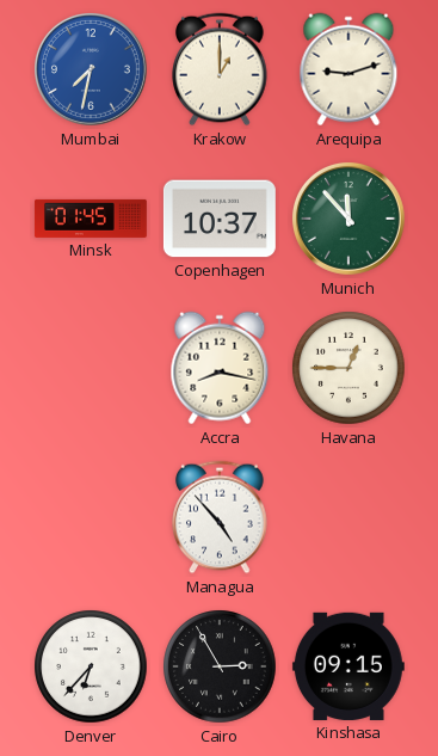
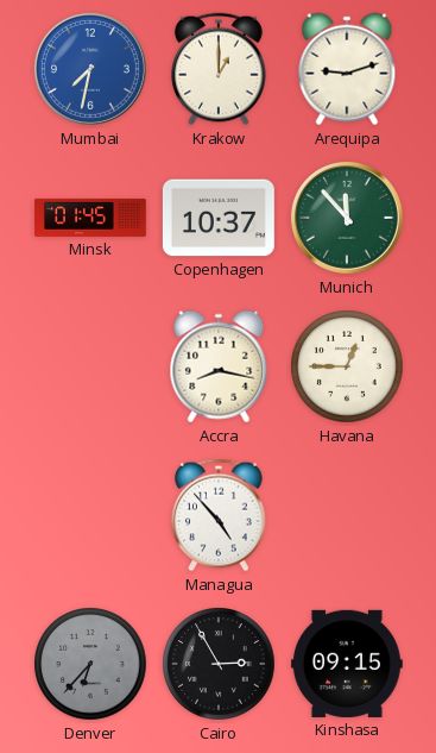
Denver dial: white -> grey (90, 664)
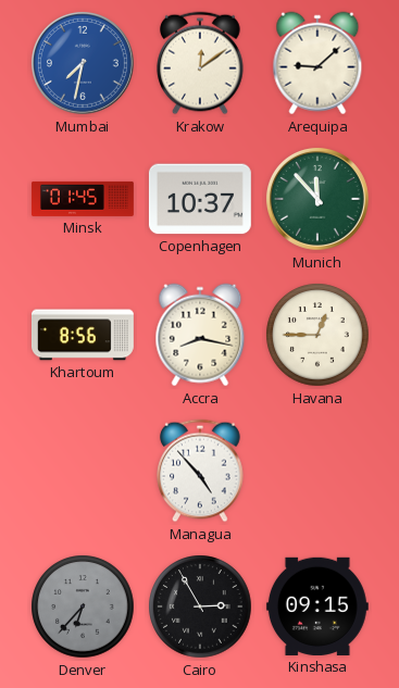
Krakow: 1:00 -> 12:09 (200, 63)
Arequipa: 9:12 -> 9:08 (317, 63)
Khartoum: none -> 8:56 (83, 335)
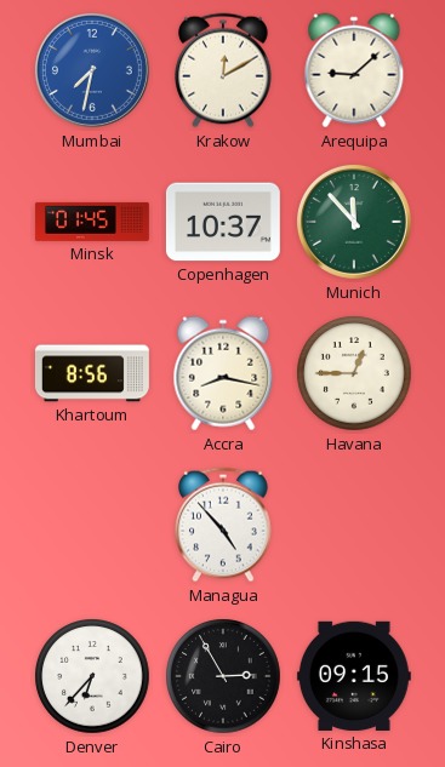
Krakow: 12:09 -> 12:10 (223, 70)
Denver dial: grey -> white (92, 676)
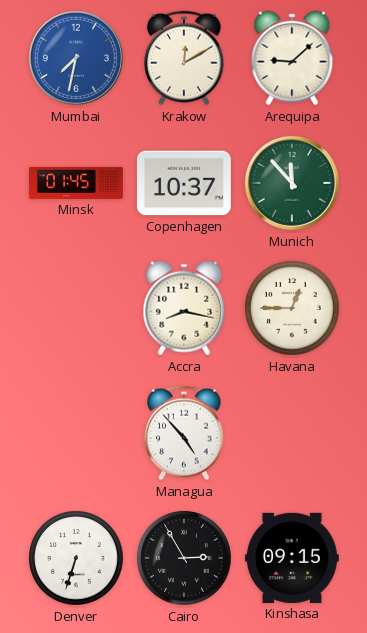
Khartoum: 8:56 -> none (92, 373)
Denver: 6:37 -> 6:33 (76, 558)
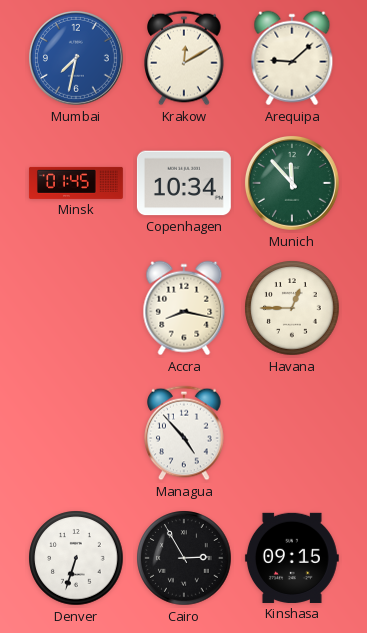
Copenhagen: 10:37 -> 10:34 (184, 183)
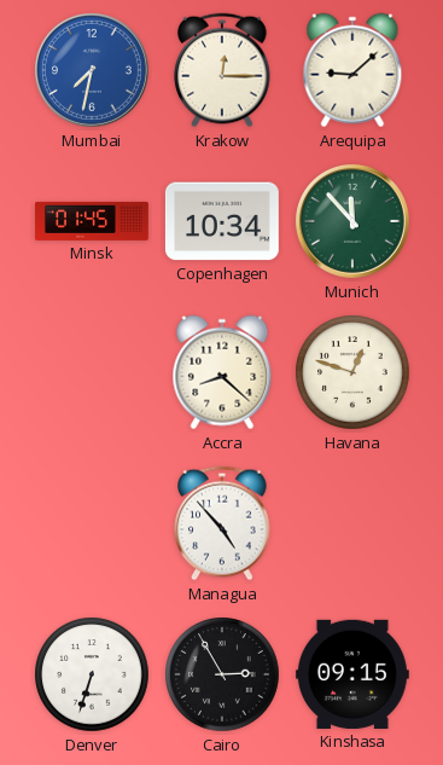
Krakow: 12:10 -> 12:15 (222, 70)
Accra: 8:17 -> 8:22 (222, 372)
Havana: 12:45 -> 12:48 (352, 372)
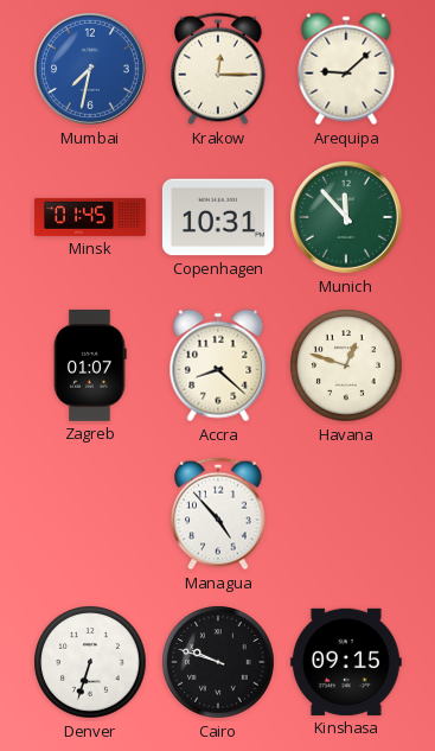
Copenhagen: 10:34 -> 10:31 (218, 217)
Zagreb: none -> 01:07 (90, 365)
Cairo: 2:55 -> 9:48 (218, 662)
